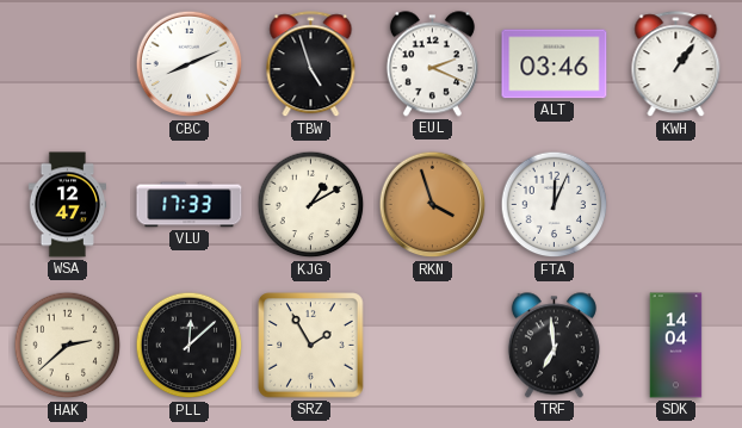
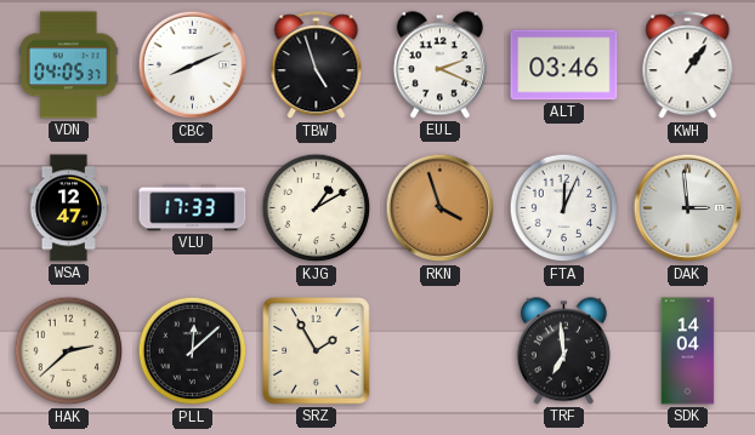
VDN: none -> 04:05 (68, 65)
DAK: none -> 2:59 (688, 208)
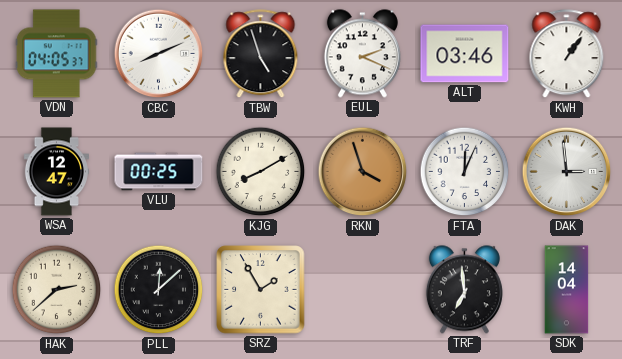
VLU: 17:33 -> 00:25 (159, 172)
KJG: 1:10 -> 8:10 (261, 172)
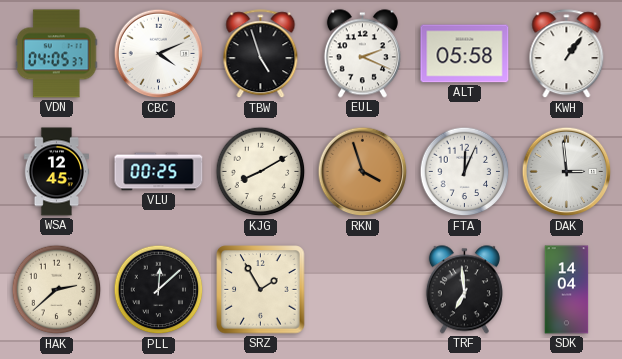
CBC: 8:11 -> 4:11 (159, 54)
ALT: 03:46 -> 05:58 (465, 54)
WSA: 12:47 -> 12:45 (56, 172)
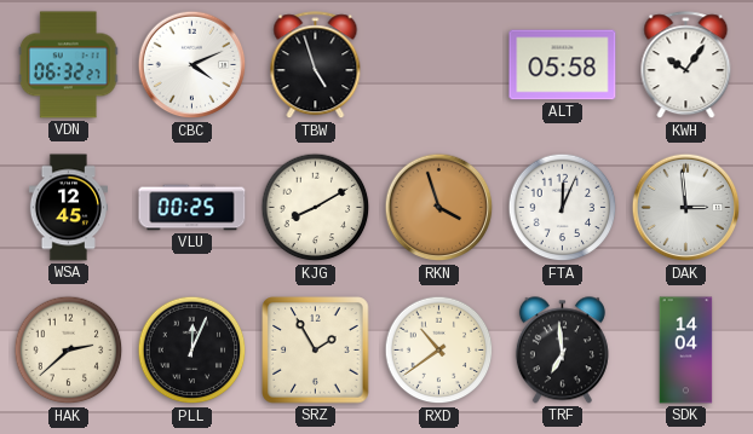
VDN: 04:05 -> 06:32 (68, 65)
EUL: 2:19 -> none (362, 54)
KWH: 1:06 -> 10:06 (686, 65)
PLL: 12:08 -> 12:04 (192, 351)
RXD: none -> 10:39 (439, 351)
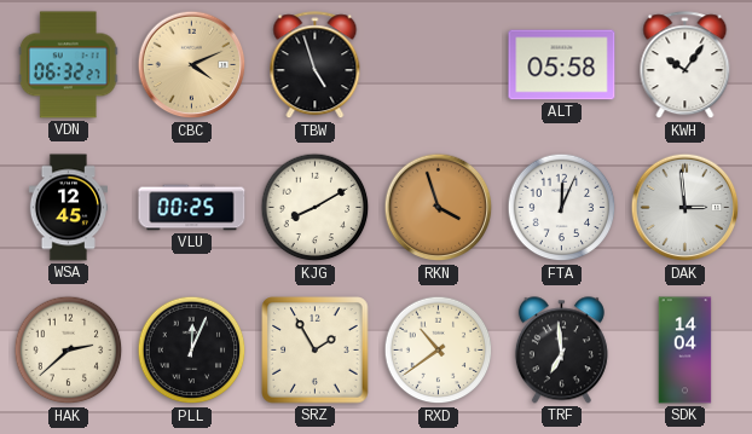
CBC dial: white -> champagne (192, 65)
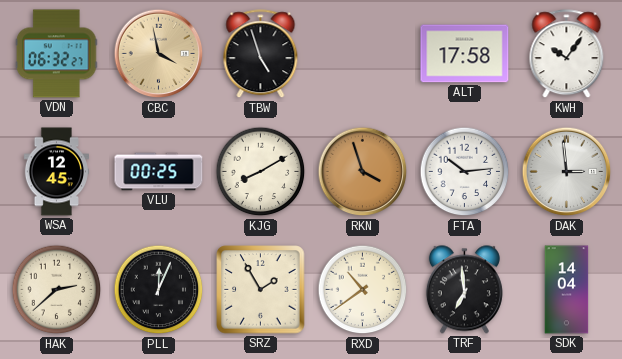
CBC: 4:11 -> 3:58 (159, 54)
ALT: 05:58 -> 17:58 (465, 54)
FTA: 12:04 -> 10:14 (465, 172)
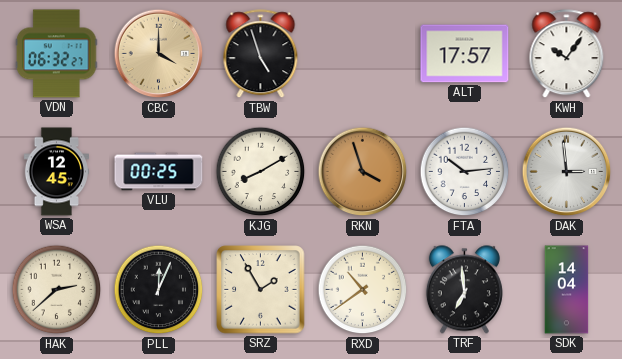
CBC: 3:58 -> 4:00 (159, 54)
ALT: 17:58 -> 17:57 (465, 54)
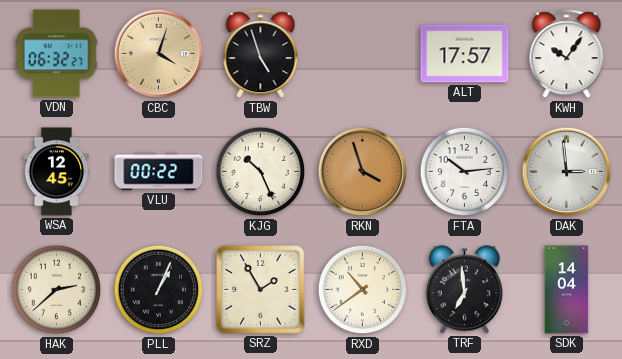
CBC: 4:00 -> 4:03 (159, 54)
VLU: 00:25 -> 00:22 (159, 172)
KJG: 8:10 -> 10:26 (261, 172)
PLL: 12:04 -> 1:04 (159, 290)
